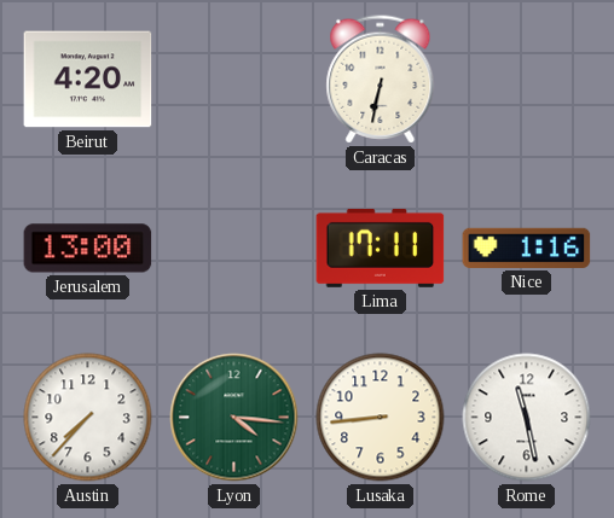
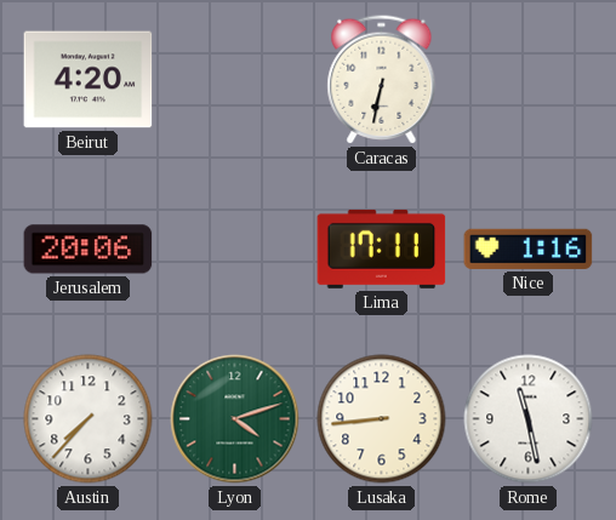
Jerusalem: 13:00 -> 20:06 (89, 250)
Lyon: 4:16 -> 4:12 (235, 419)
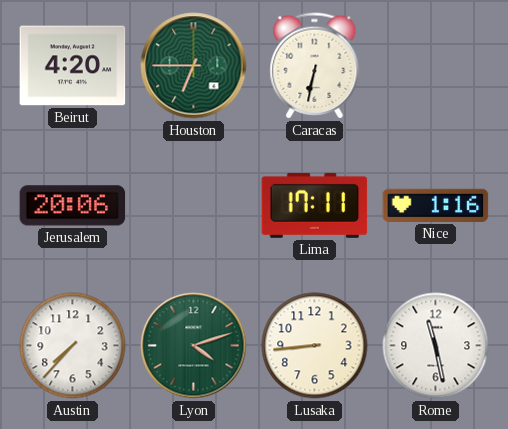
Houston: none -> 6:45 (194, 66)
